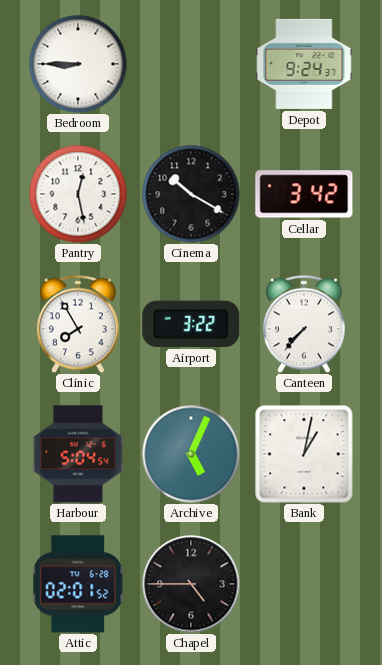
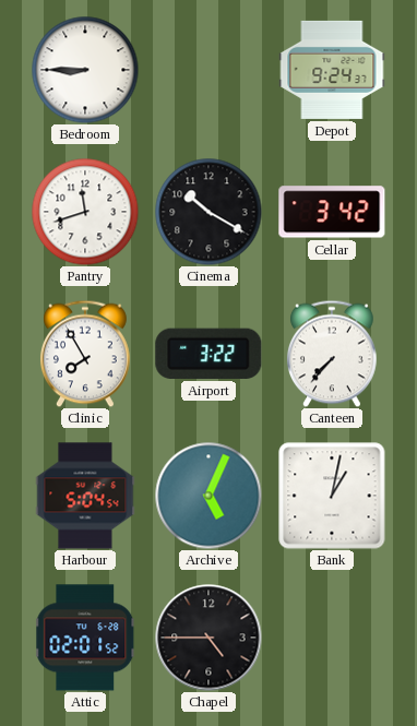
Pantry: 12:28 -> 11:42 (85, 212)
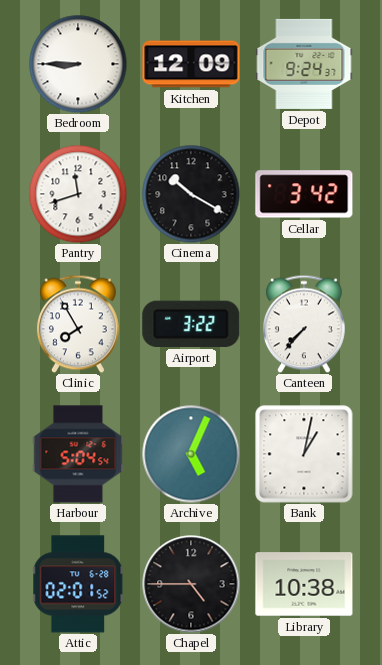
Kitchen: none -> 12:09 (191, 64)
Library: none -> 10:38 (304, 584)
